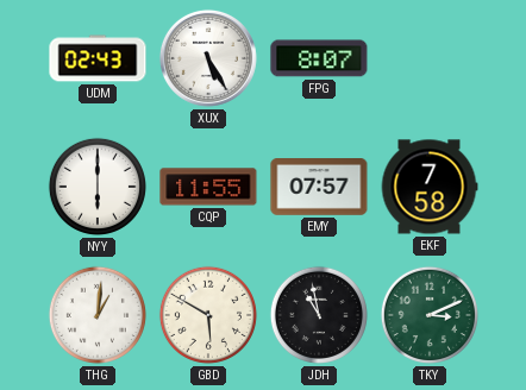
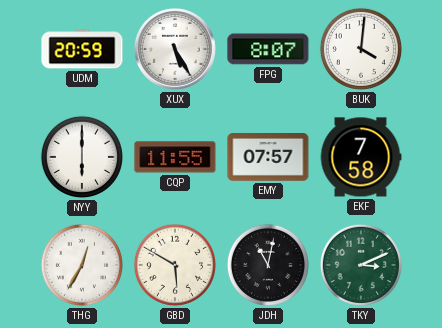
UDM: 02:43 -> 20:59 (82, 49)
BUK: none -> 4:01 (361, 49)
THG: 1:01 -> 12:35 (82, 265)
JDH: 10:58 -> 11:02 (268, 265)
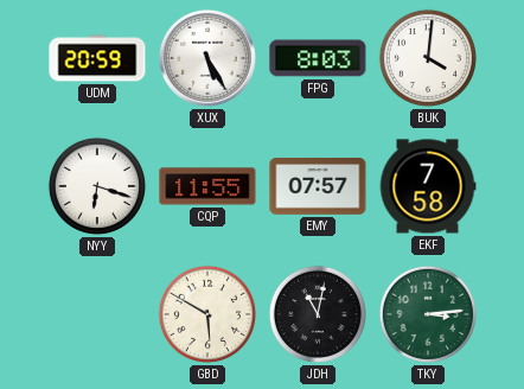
FPG: 8:07 -> 8:03 (318, 58)
NYY: 6:00 -> 6:18 (97, 186)
THG: 12:35 -> none (82, 265)
TKY: 3:11 -> 3:14 (428, 314)
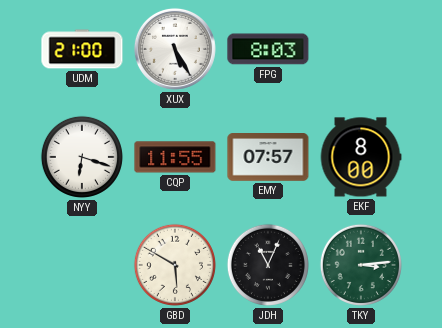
UDM: 20:59 -> 21:00 (82, 49)
BUK: 4:01 -> none (428, 58)
EKF: 7:58 -> 8:00 (361, 157)
JDH: 11:02 -> 11:04 (268, 265)
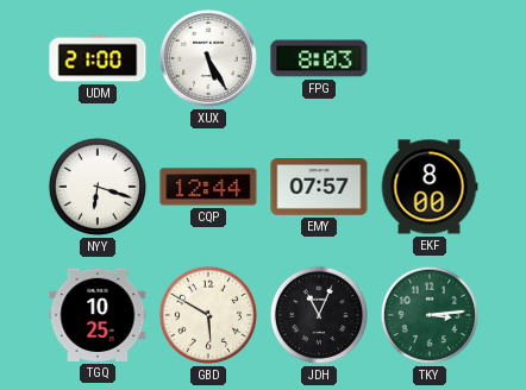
CQP: 11:55 -> 12:44 (208, 187)
TGQ: none -> 10:25 (98, 315)
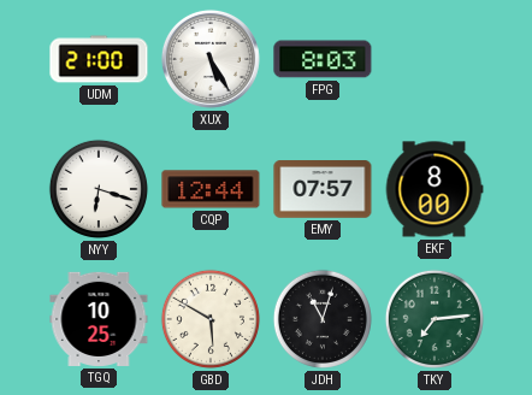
JDH: 11:04 -> 11:03 (323, 319)
TKY: 3:14 -> 7:14 (435, 319)
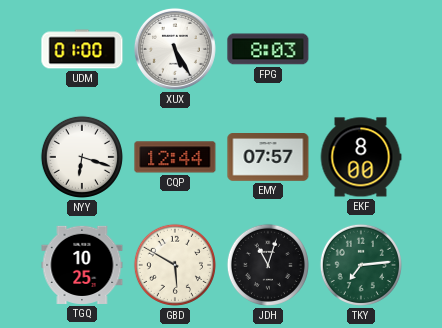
UDM: 21:00 -> 01:00 (82, 49)
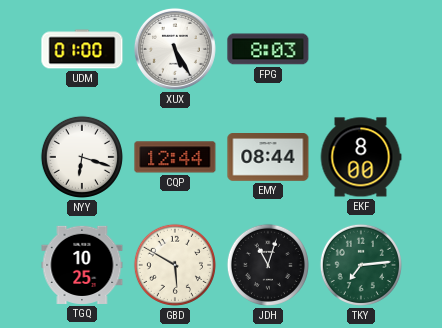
EMY: 07:57 -> 08:44 (268, 158)
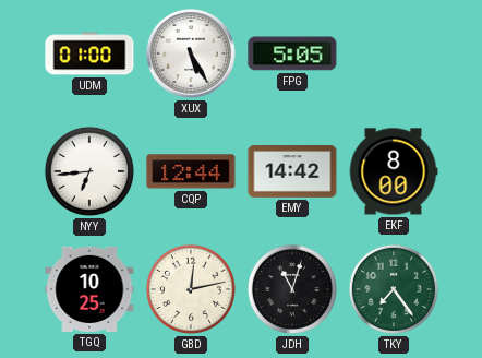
FPG: 8:03 -> 5:05 (292, 53)
NYY: 6:18 -> 6:44 (89, 171)
EMY: 08:44 -> 14:42 (292, 172)
GBD: 5:50 -> 12:13 (191, 289)
TKY: 7:14 -> 7:24 (394, 289)
